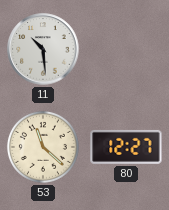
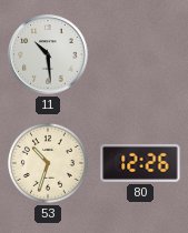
53: 11:22 -> 10:33 (48, 163)
80: 12:27 -> 12:26 (140, 163)
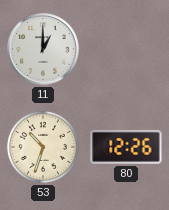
11: 10:29 -> 1:00 (43, 49)
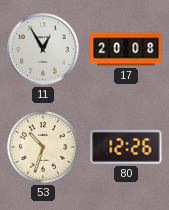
11: 1:00 -> 12:55 (43, 49)
17: none -> 20:08 (126, 49)
